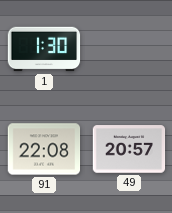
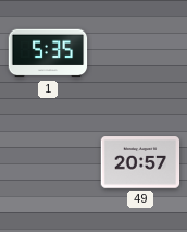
1: 1:30 -> 5:35 (48, 53)
91: 22:08 -> none (44, 149)
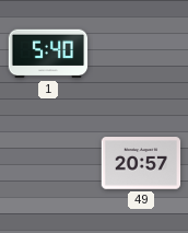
1: 5:35 -> 5:40 (48, 54)
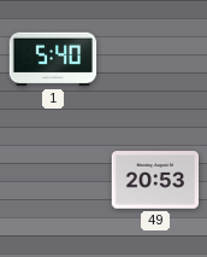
49: 20:57 -> 20:53 (155, 180)
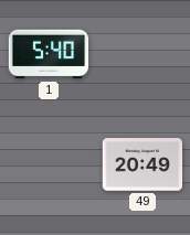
49: 20:53 -> 20:49 (142, 164)
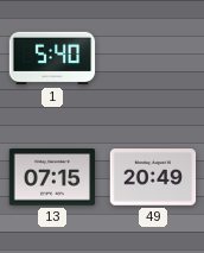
13: none -> 07:15 (52, 177)
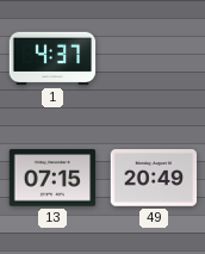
1: 5:40 -> 4:37 (52, 58)
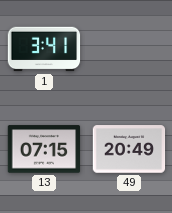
1: 4:37 -> 3:41 (44, 49)
